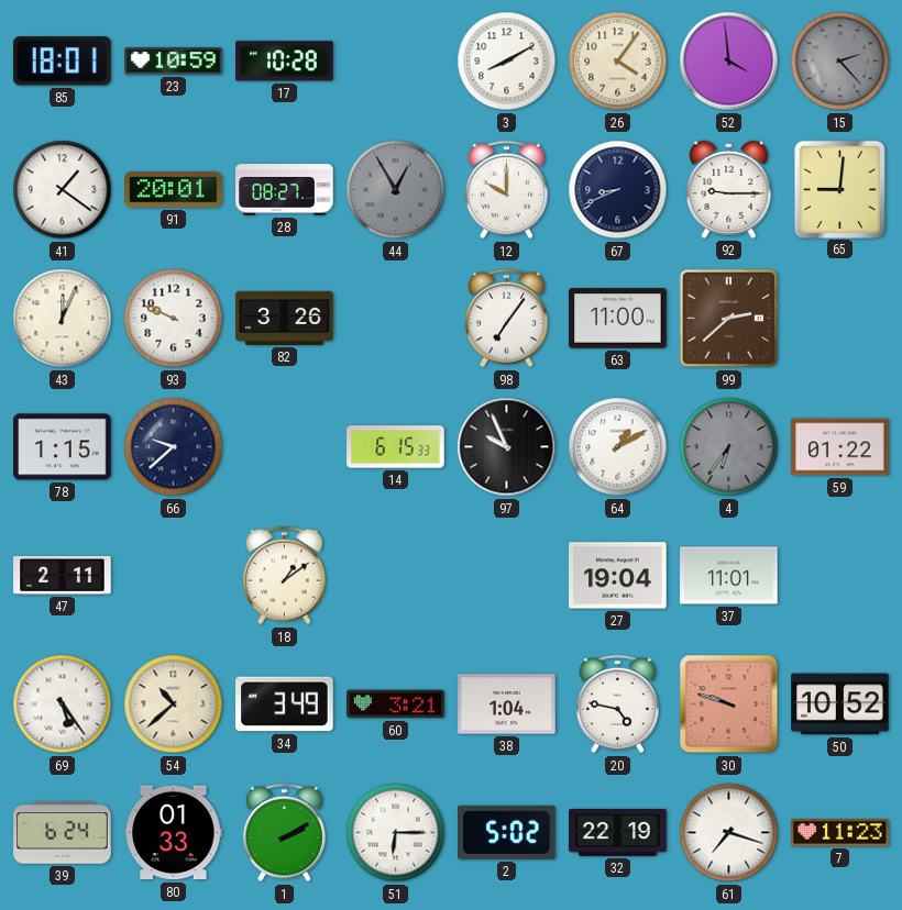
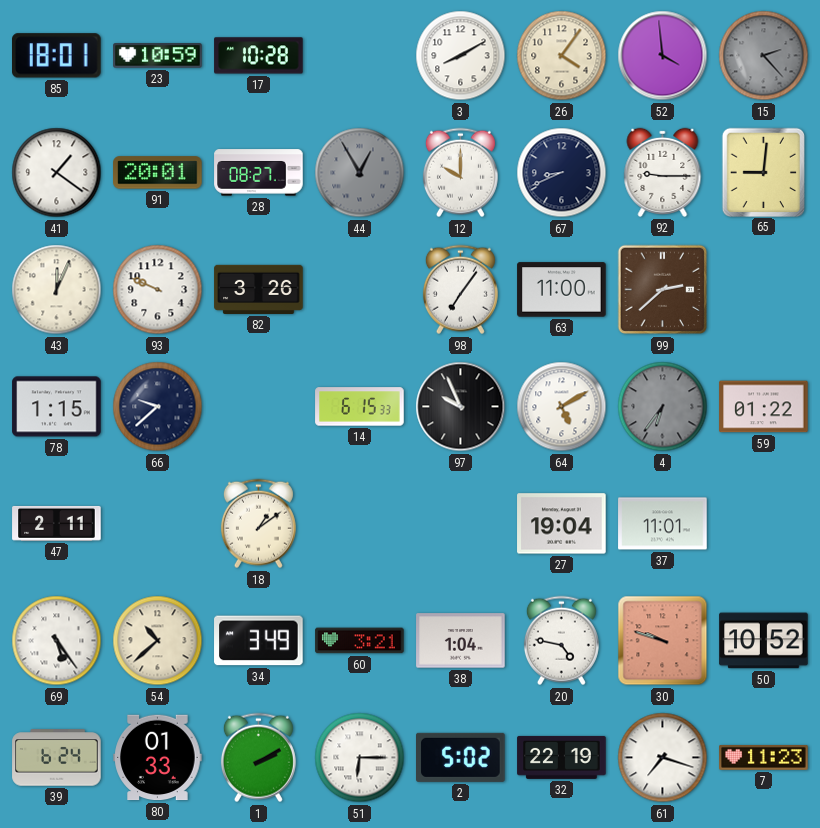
64: 1:10 -> 5:10 (562, 407)
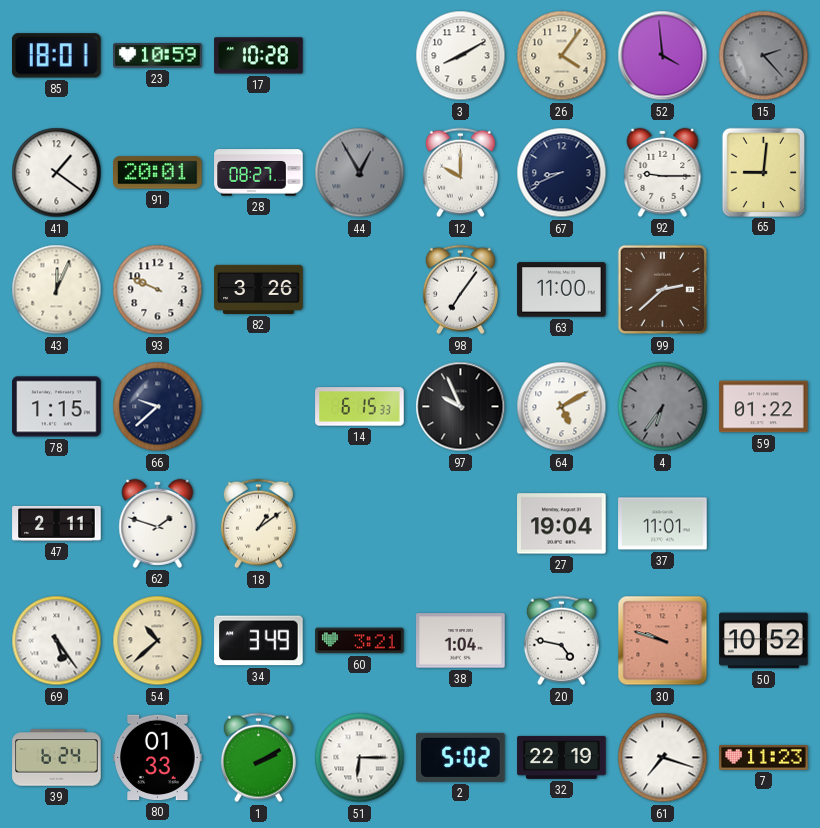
62: none -> 1:48 (158, 523)
